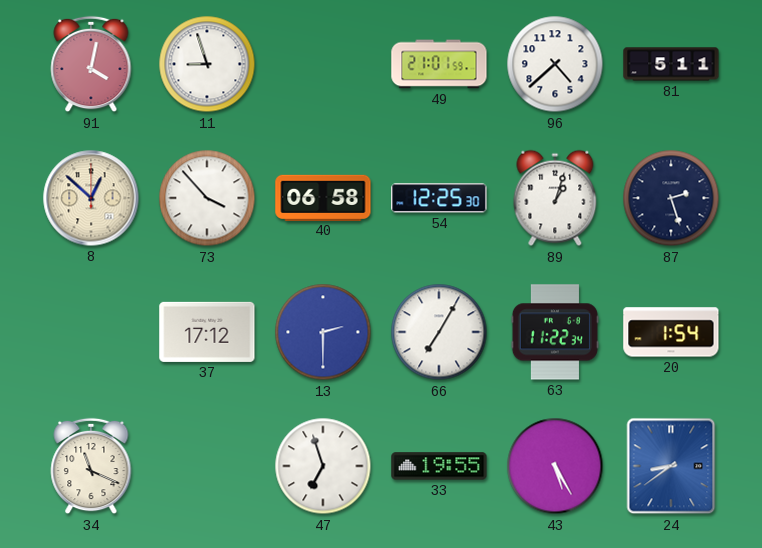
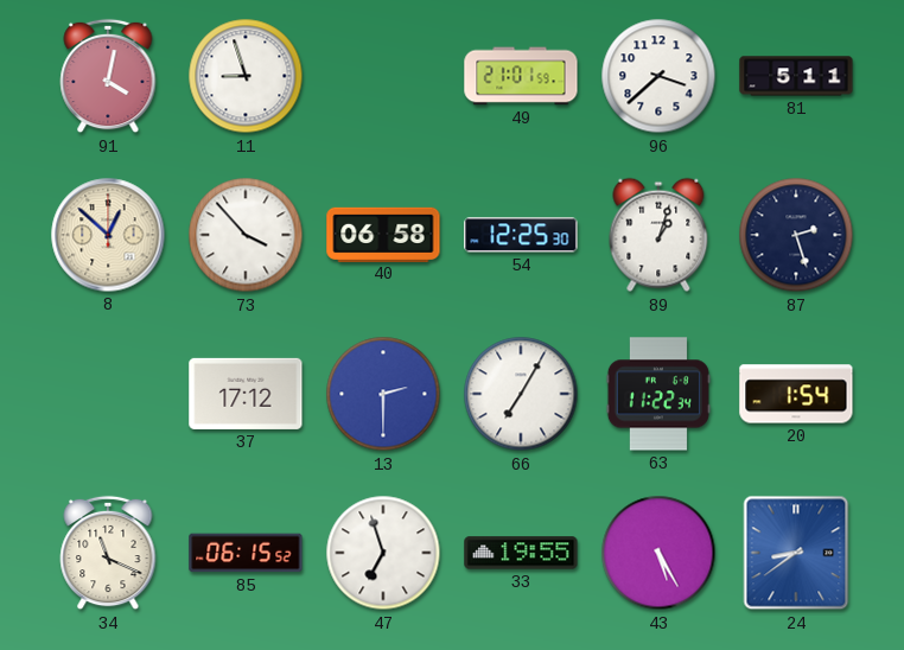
96: 4:38 -> 3:38 (658, 76)
85: none -> 06:15 (246, 553)
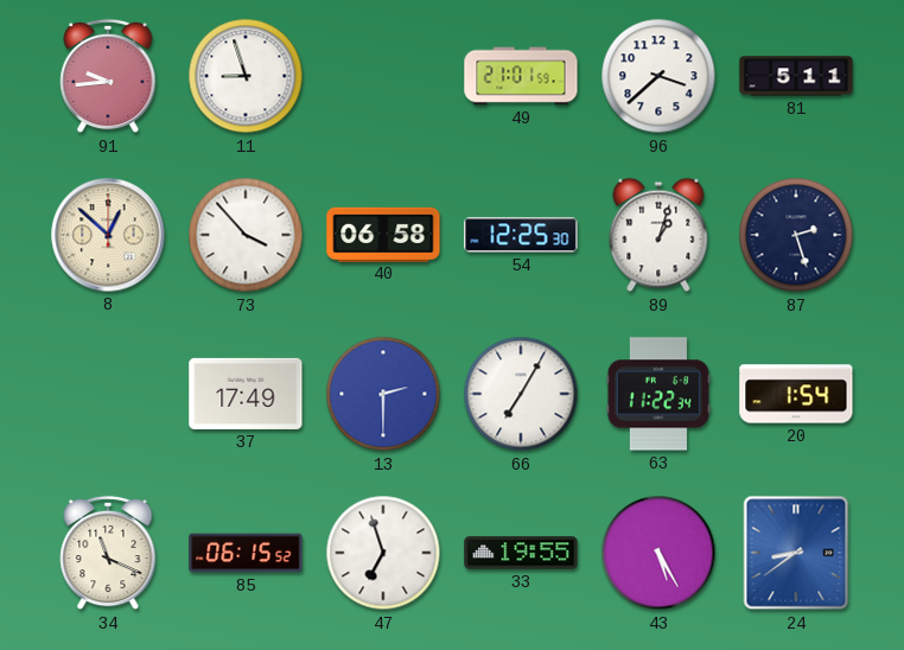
91: 4:02 -> 9:44 (108, 76)
37: 17:12 -> 17:49 (246, 394)
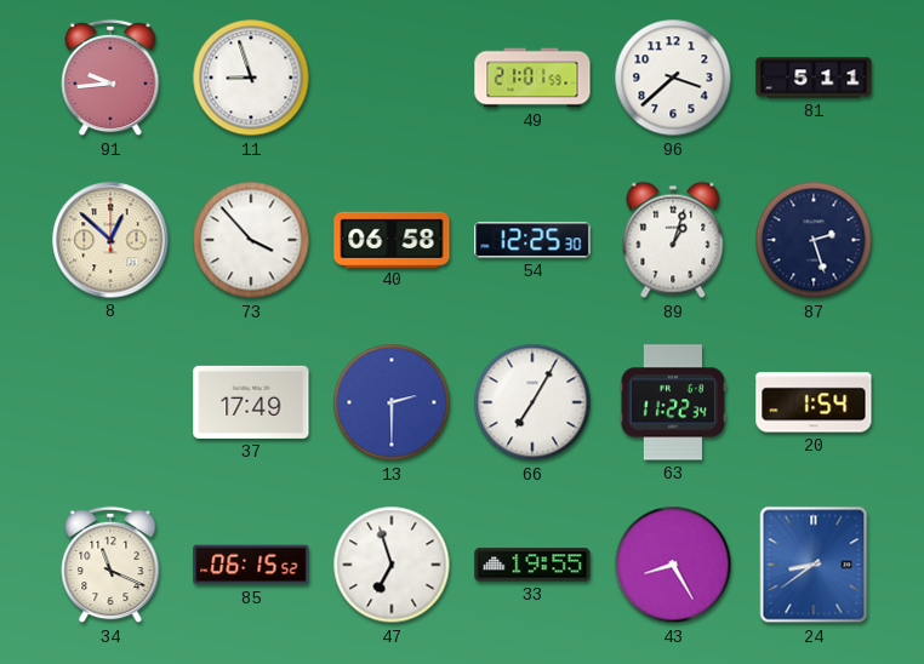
43: 5:25 -> 8:25 (673, 565)
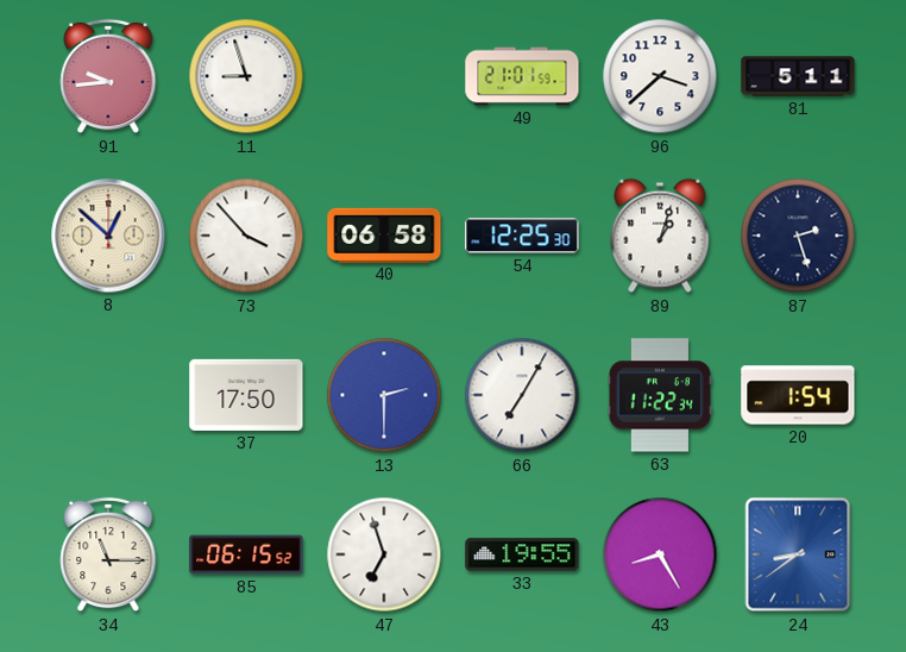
37: 17:49 -> 17:50 (246, 395)
34: 11:19 -> 11:15 (108, 554)
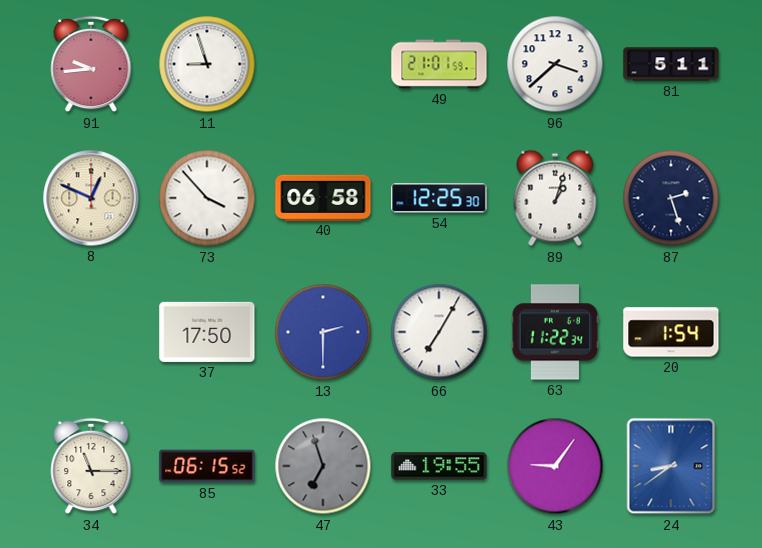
8: 12:52 -> 12:49 (91, 198)
47 dial: white -> grey (323, 466)
43: 8:25 -> 9:06 (555, 466)
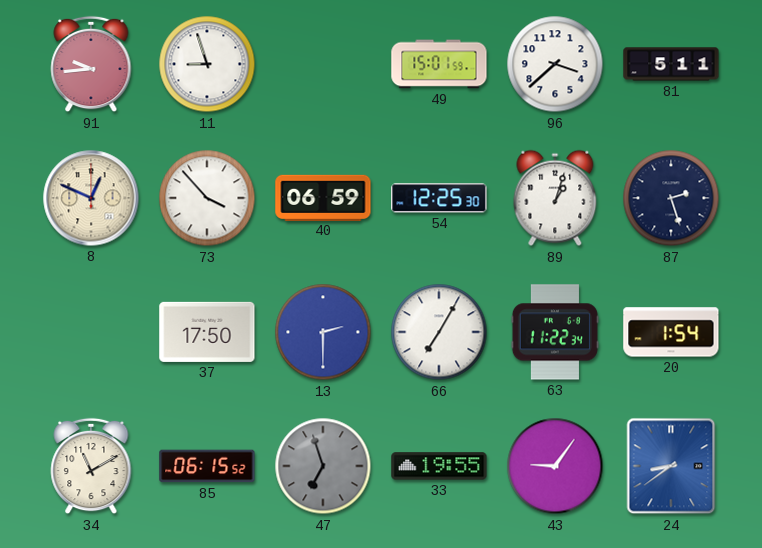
49: 21:01 -> 15:01 (439, 64)
40: 06:58 -> 06:59 (323, 197)
34: 11:15 -> 11:10 (91, 466)
